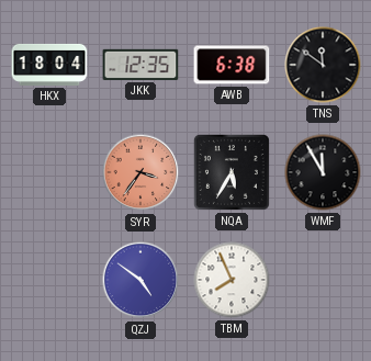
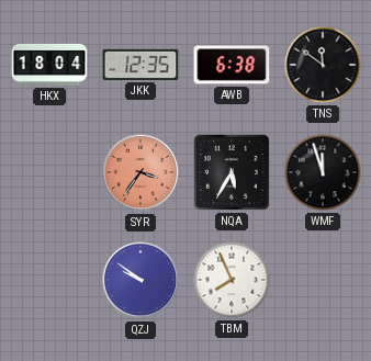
WMF: 11:55 -> 11:57 (323, 172)
QZJ: 4:51 -> 9:51 (140, 280)
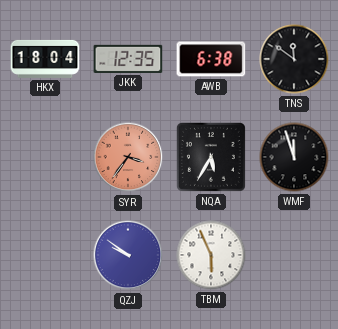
TBM: 7:56 -> 5:56 (211, 255)
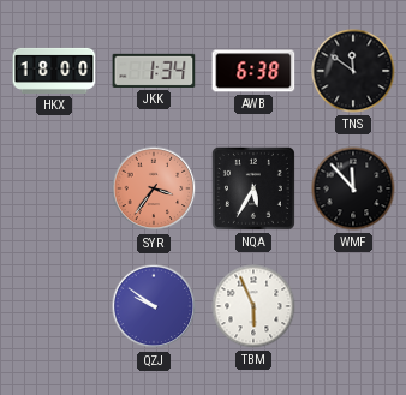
HKX: 18:04 -> 18:00 (54, 71)
JKK: 12:35 -> 1:34 (154, 71)
WMF: 11:57 -> 11:53 (353, 188)
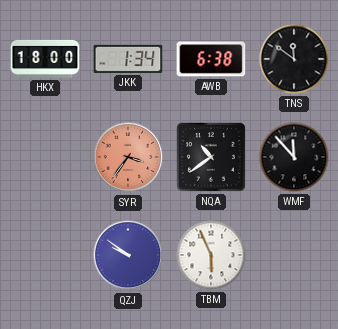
NQA: 5:35 -> 10:39 (211, 157)
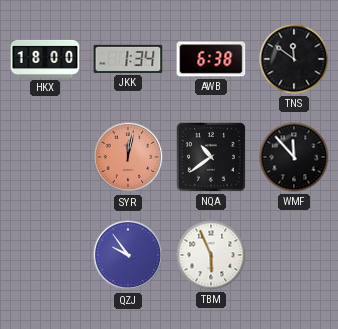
SYR: 3:36 -> 12:02 (128, 157)
QZJ: 9:51 -> 9:54 (128, 255)
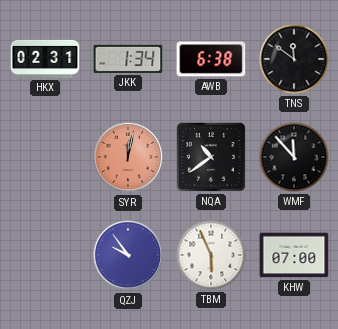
HKX: 18:00 -> 02:31 (45, 59)
KHW: none -> 07:00 (294, 255)
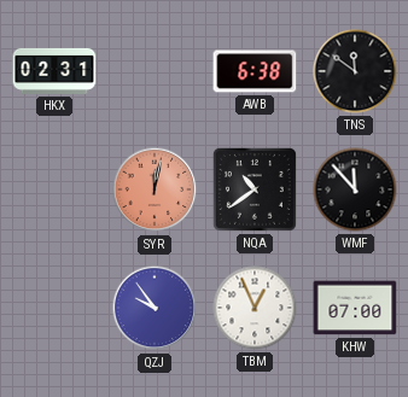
JKK: 1:34 -> none (128, 59)
TBM: 5:56 -> 12:56 (255, 308)
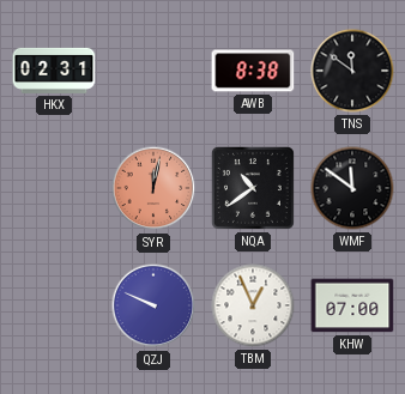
AWB: 6:38 -> 8:38 (253, 71)
WMF: 11:53 -> 11:51 (352, 188)
QZJ: 9:54 -> 9:49 (153, 305)
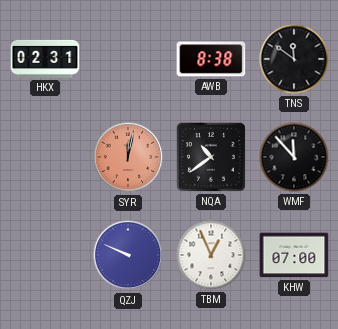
WMF: 11:51 -> 11:53 (294, 157)
